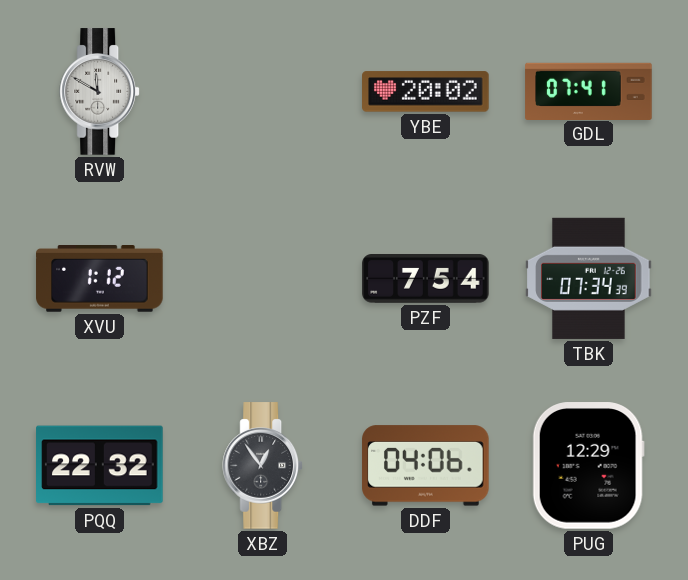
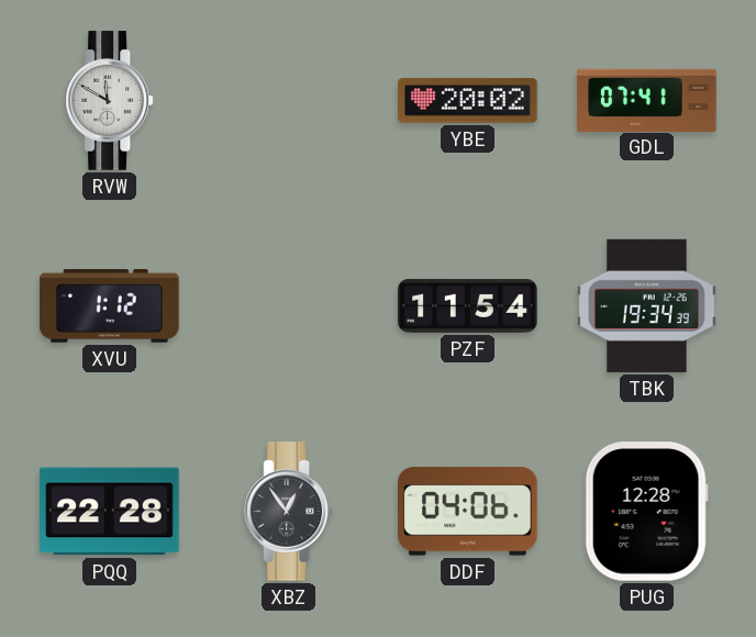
PZF: 7:54 -> 11:54 (468, 306)
TBK: 07:34 -> 19:34 (647, 305)
PQQ: 22:32 -> 22:28 (110, 512)
PUG: 12:29 -> 12:28 (646, 512)
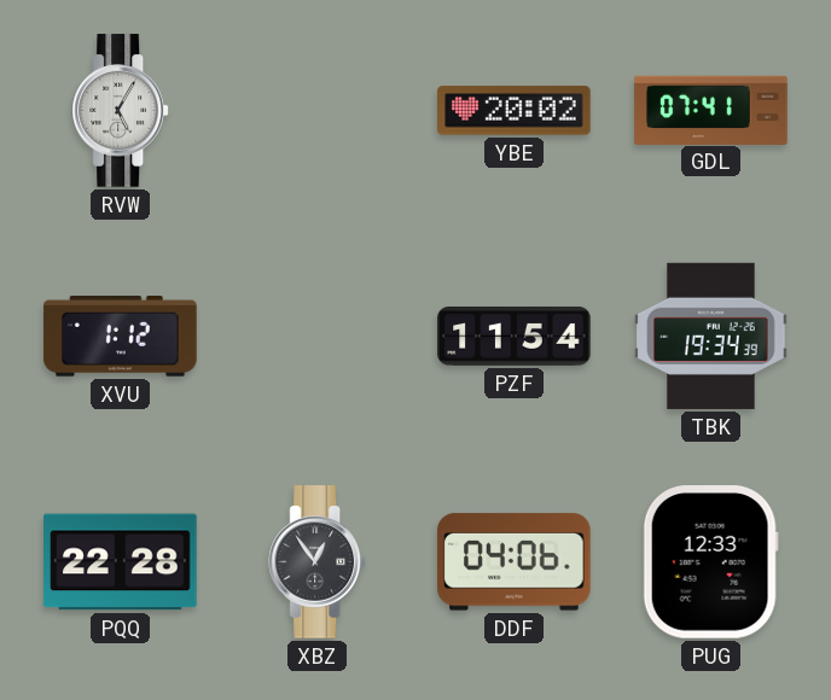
RVW: 11:50 -> 5:05 (121, 111)
PUG: 12:28 -> 12:33 (710, 562)
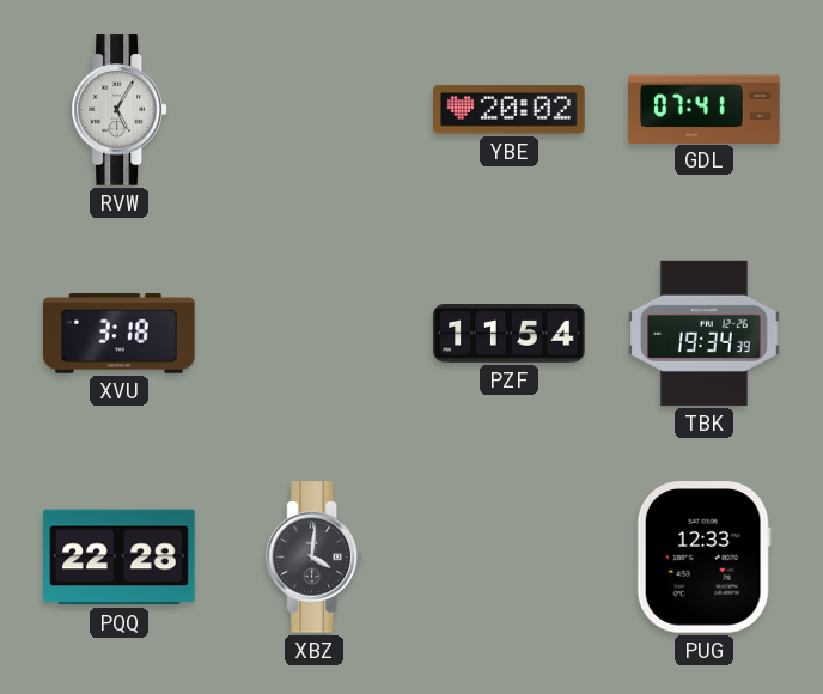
XVU: 1:12 -> 3:18 (120, 334)
XBZ: 12:54 -> 4:01 (315, 558)
DDF: 04:06 -> none (515, 562)
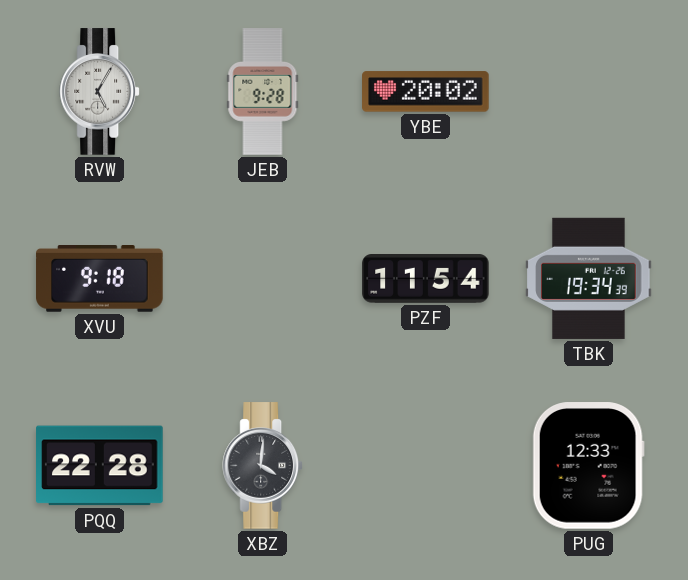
JEB: none -> 9:28 (263, 92)
GDL: 07:41 -> none (705, 109)
XVU: 3:18 -> 9:18 (100, 279)
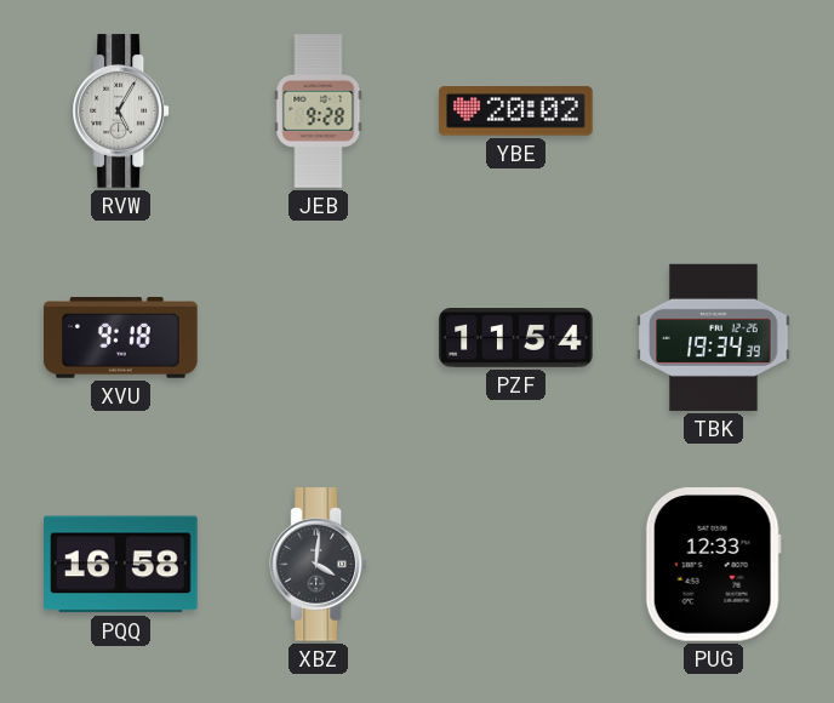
PQQ: 22:28 -> 16:58 (121, 565)
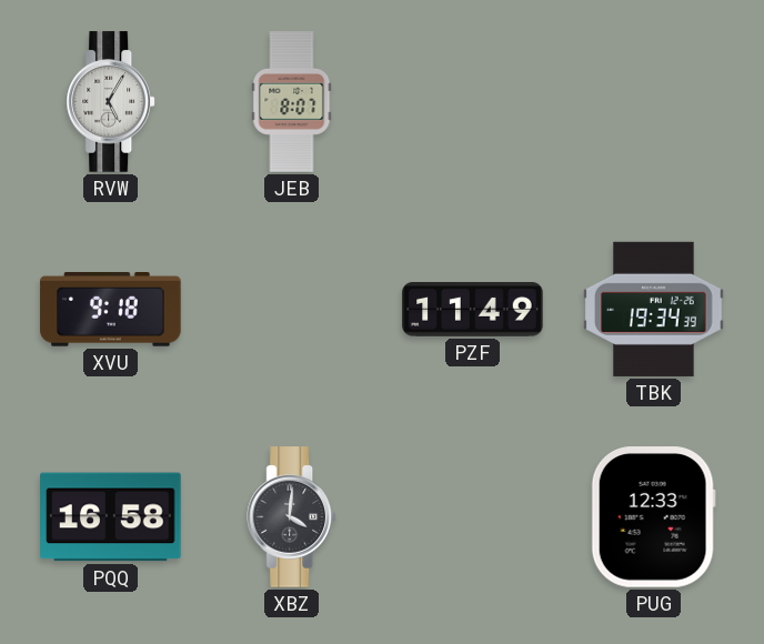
JEB: 9:28 -> 8:07 (292, 102)
YBE: 20:02 -> none (516, 112)
PZF: 11:54 -> 11:49 (473, 310)
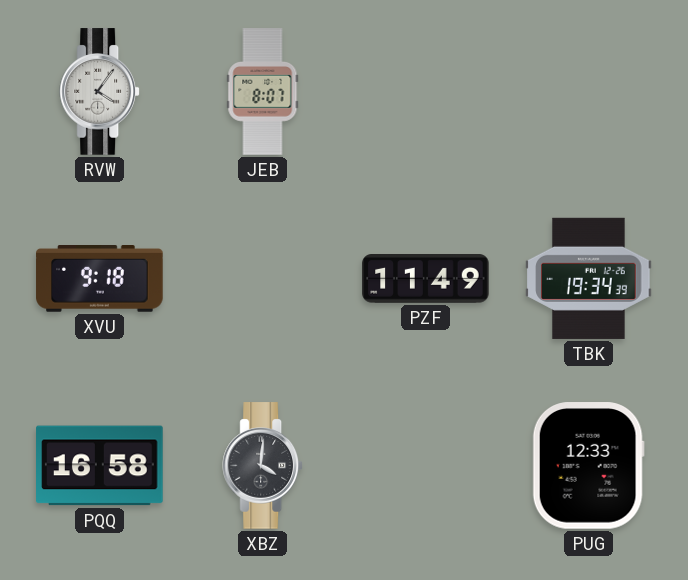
RVW: 5:05 -> 4:06 (100, 92)
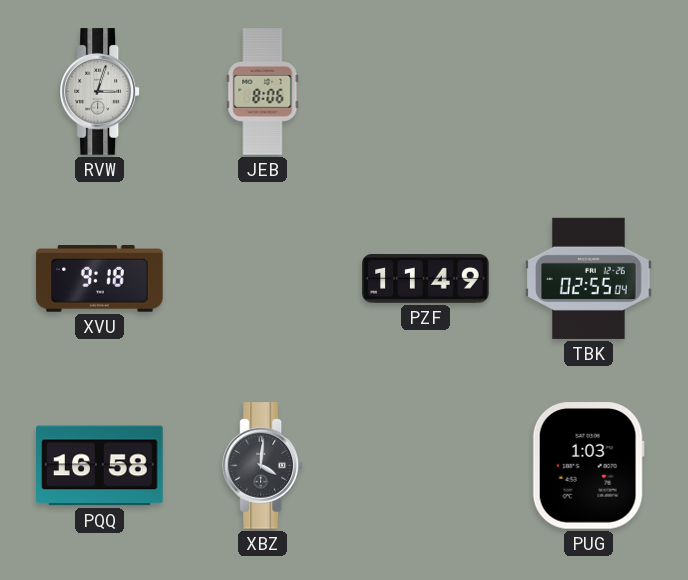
RVW: 4:06 -> 3:03 (100, 92)
JEB: 8:07 -> 8:06 (263, 92)
TBK: 19:34 -> 02:55 (589, 278)
PUG: 12:33 -> 1:03 (588, 466)
